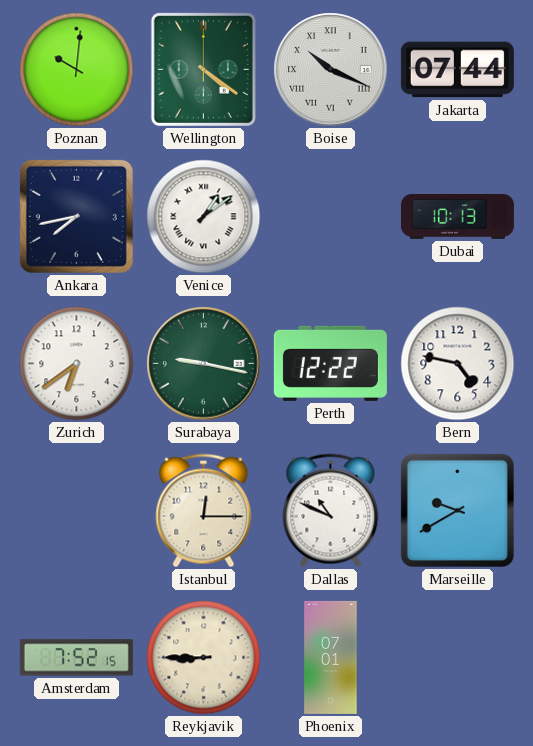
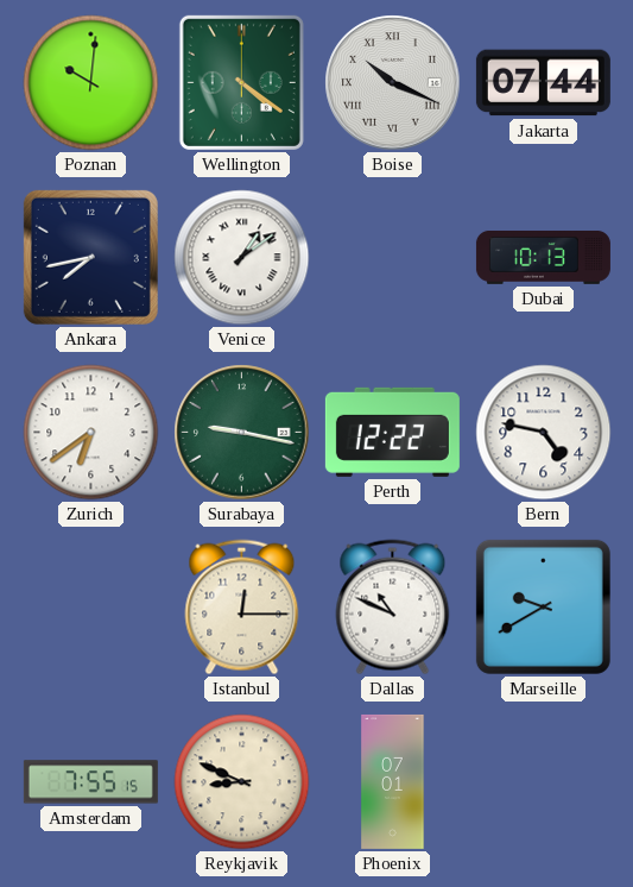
Amsterdam: 7:52 -> 7:55 (90, 782)
Reykjavik: 8:45 -> 8:49 (242, 782)
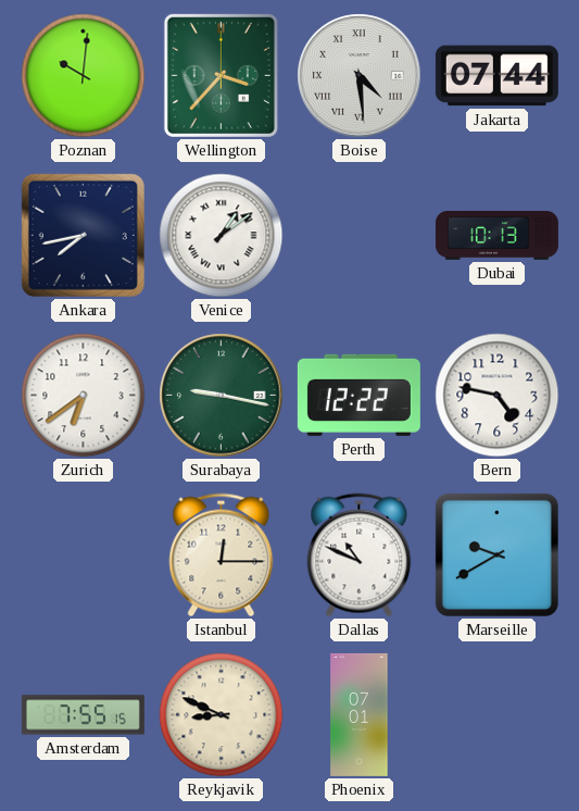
Wellington: 4:21 -> 3:37 (221, 75)
Boise: 10:19 -> 4:29 (360, 76)
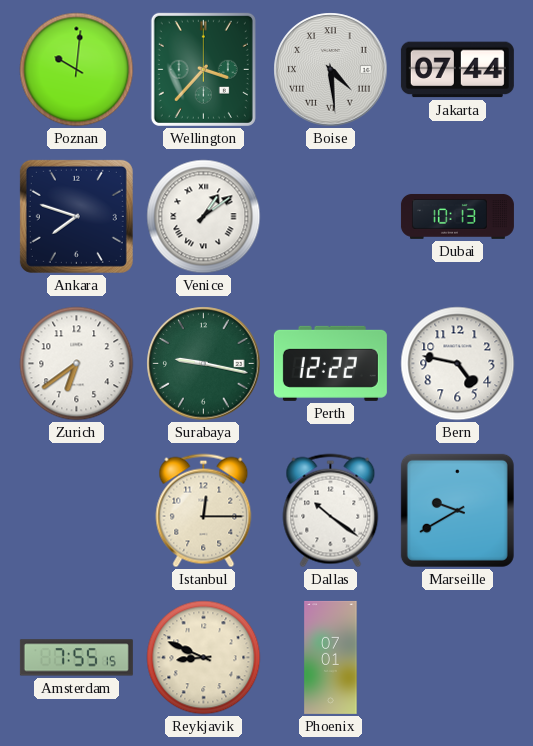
Ankara: 7:43 -> 7:48 (76, 216)
Dallas: 10:49 -> 10:21 (331, 511)
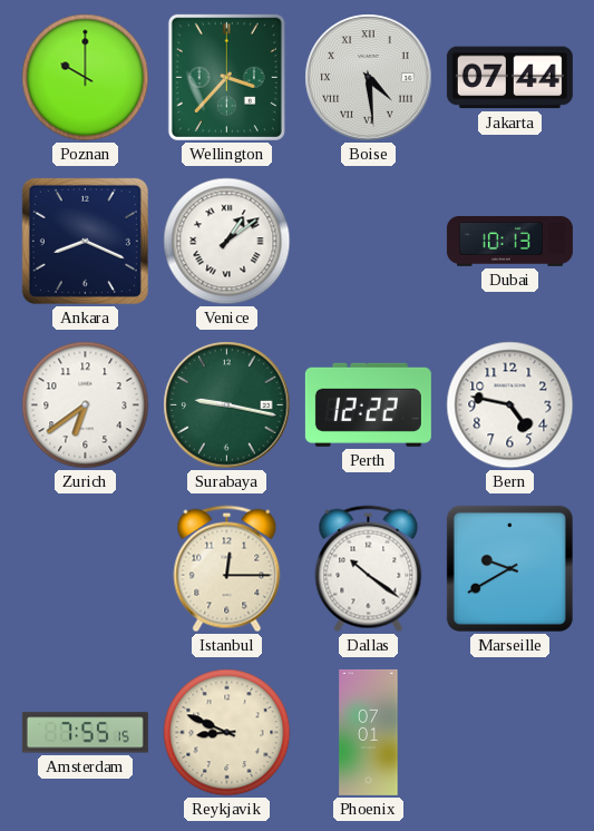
Poznan: 10:01 -> 10:00 (86, 78)
Ankara: 7:48 -> 8:19 (85, 241)
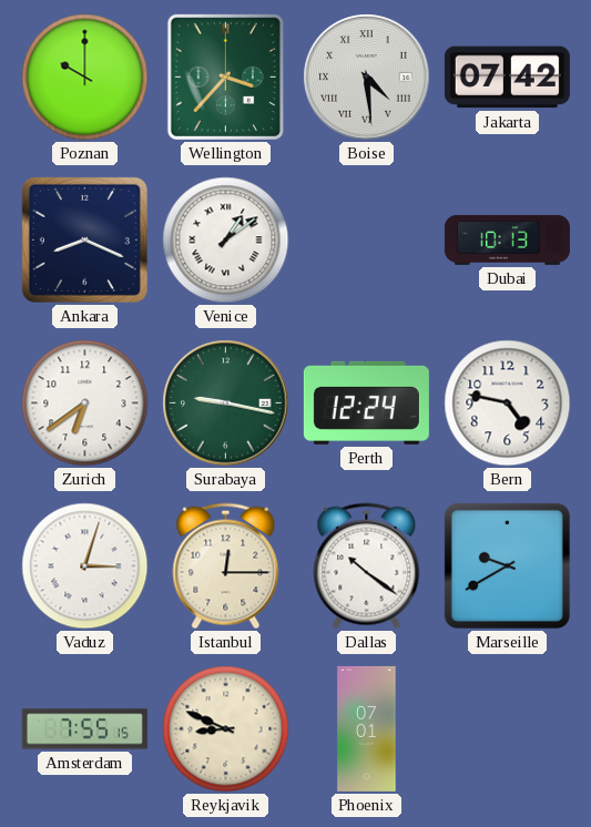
Jakarta: 07:44 -> 07:42 (507, 78)
Perth: 12:22 -> 12:24 (366, 402)
Vaduz: none -> 3:03 (85, 566)
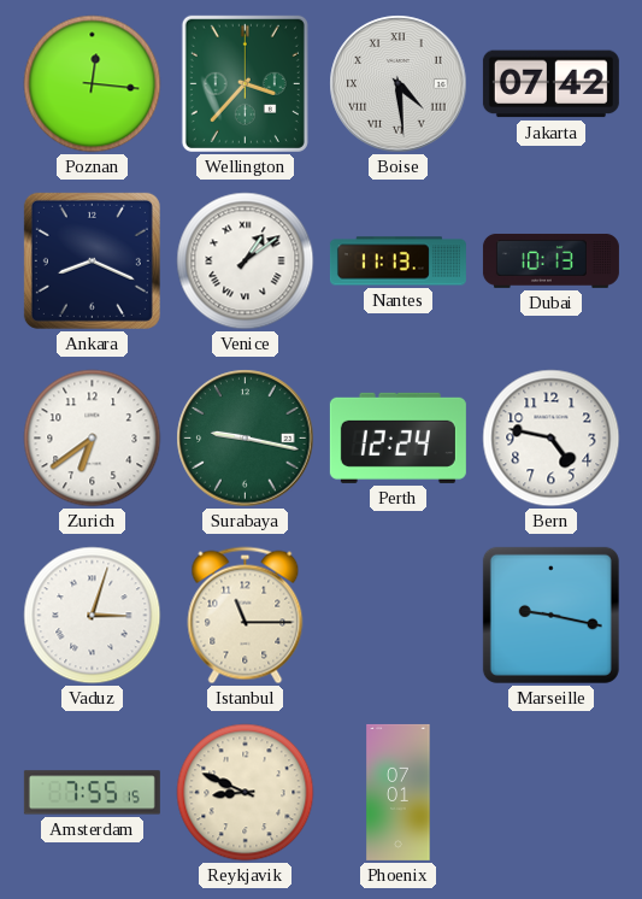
Poznan: 10:00 -> 12:16 (93, 84)
Nantes: none -> 11:13 (397, 262)
Istanbul: 12:15 -> 11:15 (246, 616)
Dallas: 10:21 -> none (367, 566)
Marseille: 9:40 -> 9:17 (550, 615)
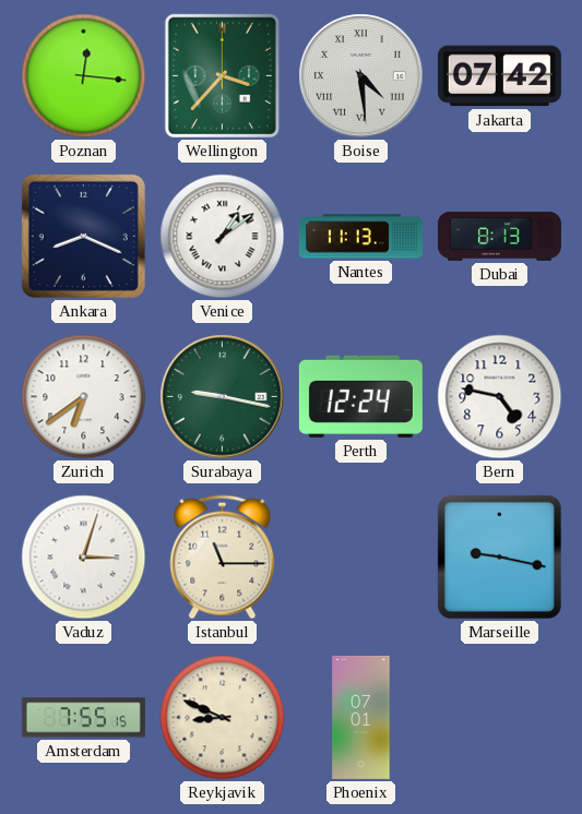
Dubai: 10:13 -> 8:13 (499, 236)
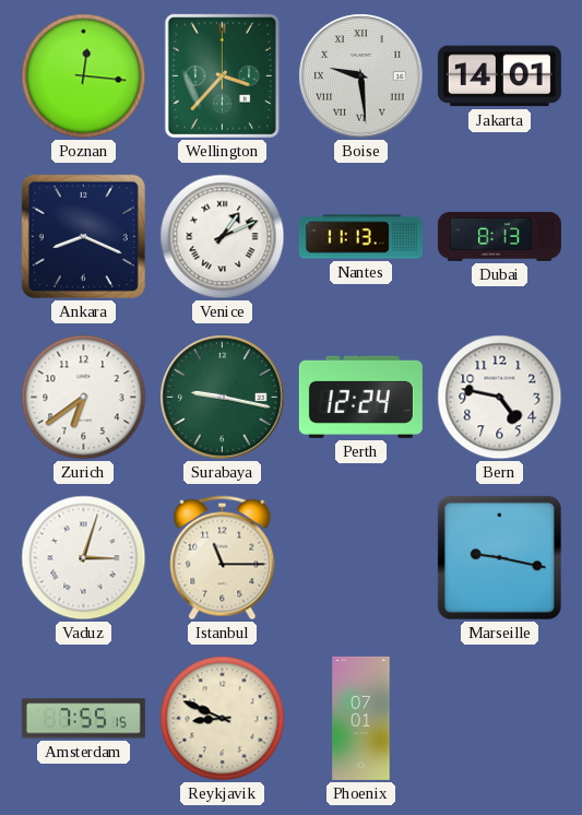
Boise: 4:29 -> 9:29 (361, 76)
Jakarta: 07:42 -> 14:01 (499, 76)
Venice: 1:09 -> 1:11 (223, 237)
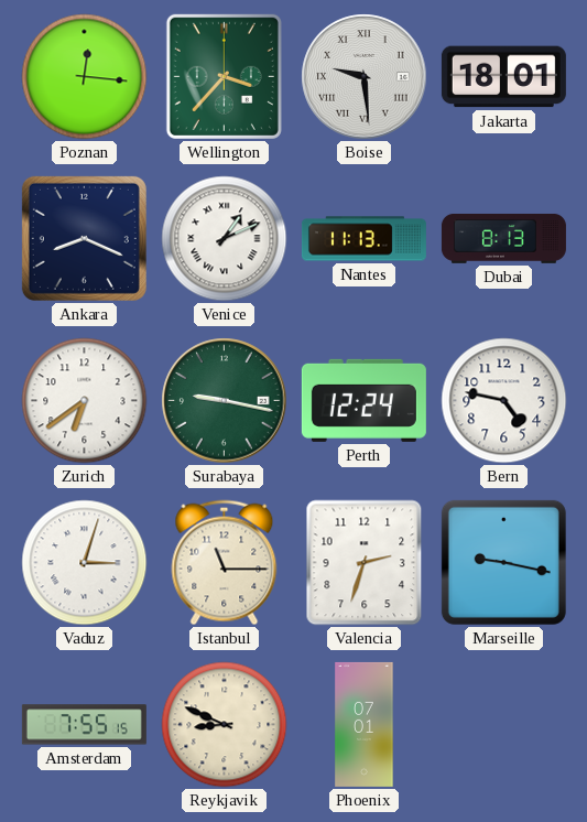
Jakarta: 14:01 -> 18:01 (503, 77)
Valencia: none -> 2:33 (365, 563)
